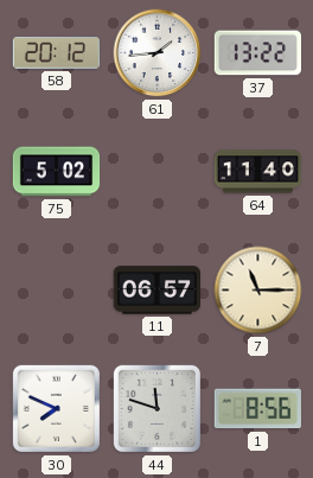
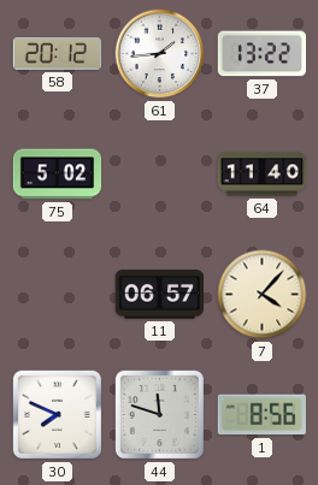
7: 11:15 -> 4:07 (263, 295)
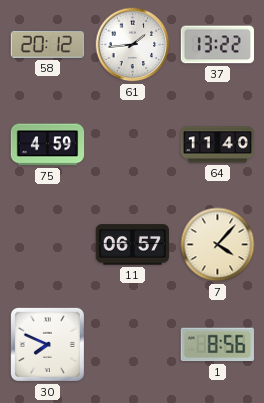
75: 5:02 -> 4:59 (48, 145)
44: 11:48 -> none (159, 414)
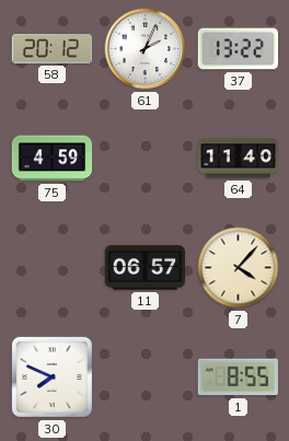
61: 1:44 -> 2:04 (146, 49)
1: 8:56 -> 8:55 (238, 378)
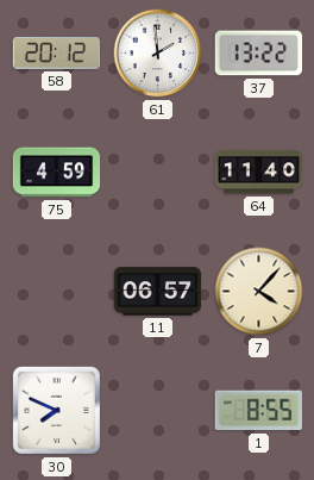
61: 2:04 -> 1:59 (158, 54)
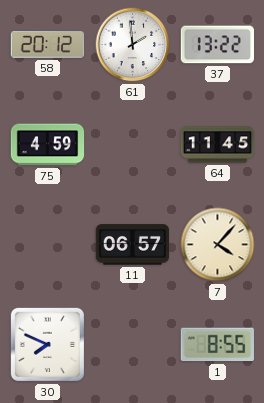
64: 11:40 -> 11:45 (218, 145)
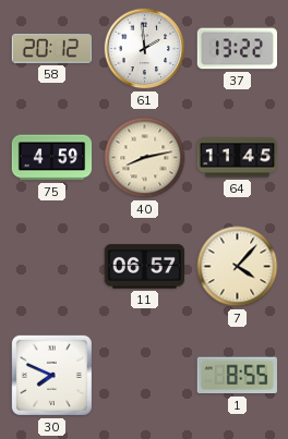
40: none -> 8:13 (145, 158)
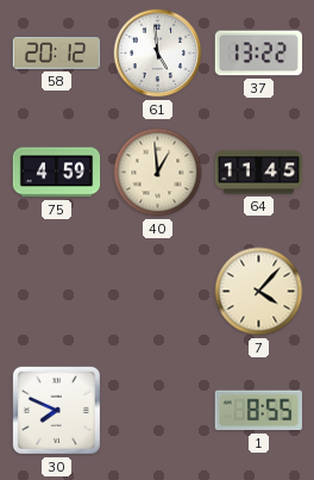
61: 1:59 -> 4:59 (158, 54)
40: 8:13 -> 12:59 (158, 173)
11: 06:57 -> none (144, 267)
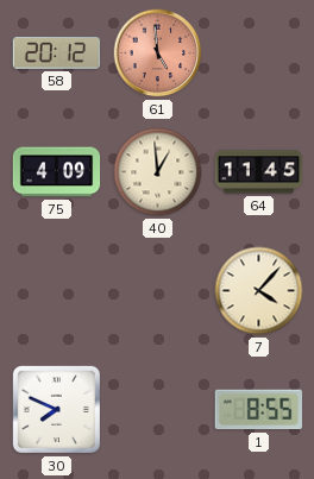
61 dial: white -> salmon (158, 53)
37: 13:22 -> none (258, 54)
75: 4:59 -> 4:09 (57, 172)
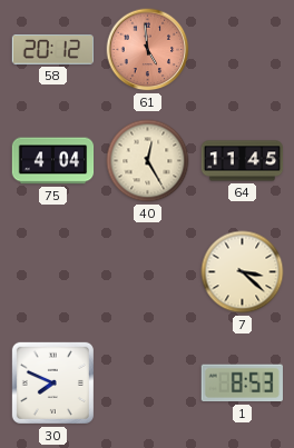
75: 4:09 -> 4:04 (53, 161)
40: 12:59 -> 12:25 (148, 161)
7: 4:07 -> 3:22 (243, 272)
1: 8:55 -> 8:53 (242, 384)
